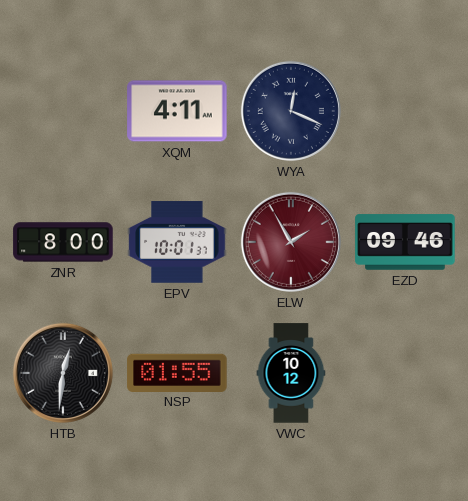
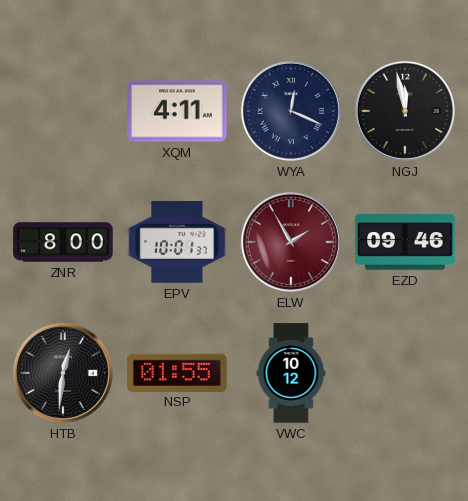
NGJ: none -> 11:58 (405, 111)
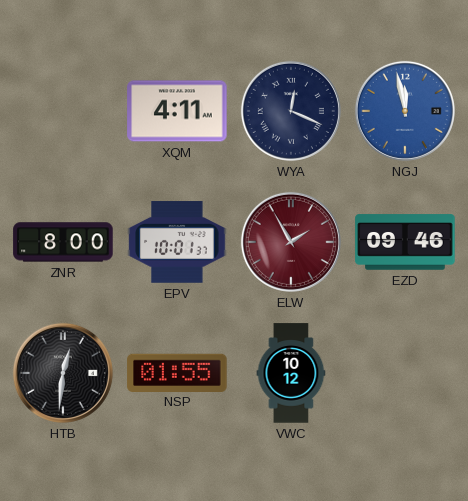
NGJ dial: black -> blue (405, 111)
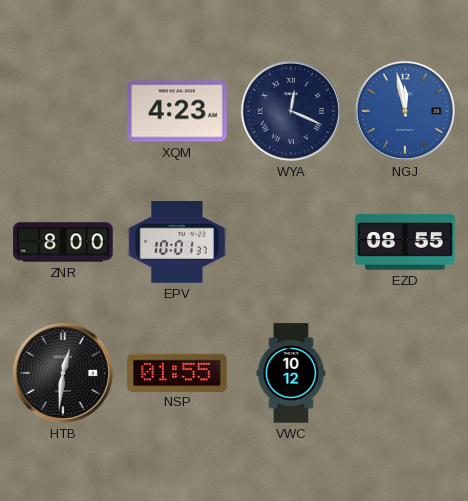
XQM: 4:11 -> 4:23 (177, 111)
ELW: 1:55 -> none (291, 242)
EZD: 09:46 -> 08:55 (405, 242)
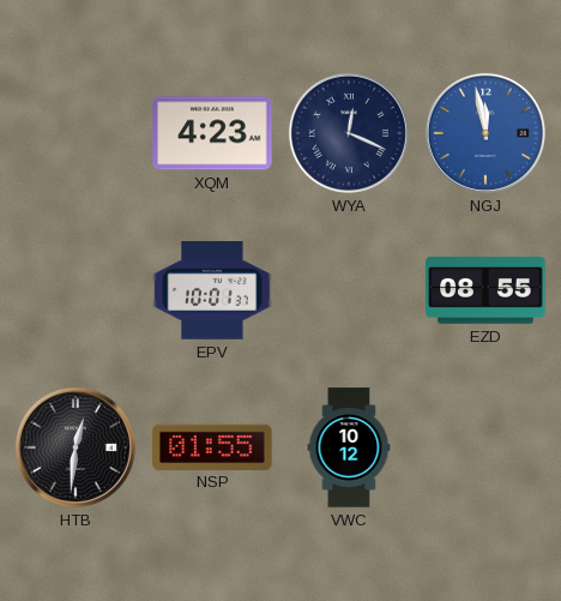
ZNR: 8:00 -> none (63, 242)
